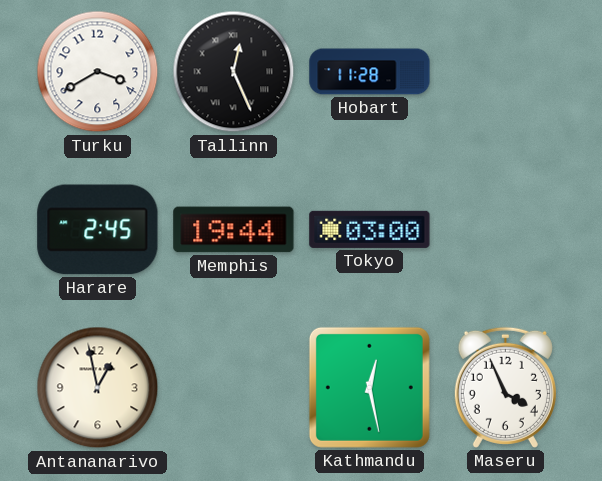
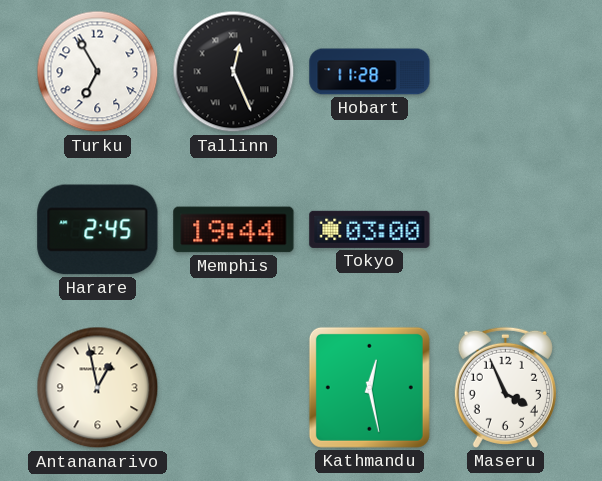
Turku: 3:40 -> 6:55 (98, 72)
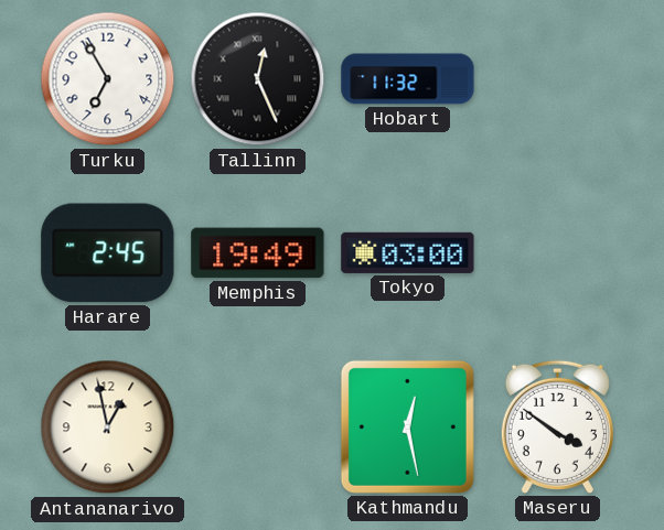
Hobart: 11:28 -> 11:32 (408, 79)
Memphis: 19:44 -> 19:49 (258, 253)
Maseru: 3:56 -> 3:51 (557, 426)
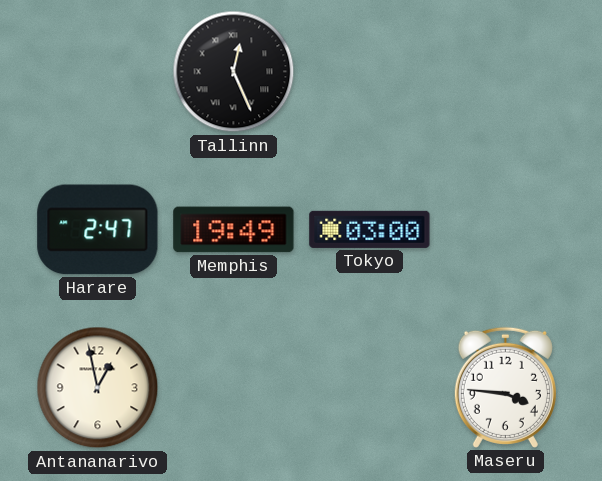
Turku: 6:55 -> none (108, 79)
Hobart: 11:32 -> none (408, 79)
Harare: 2:45 -> 2:47 (98, 230)
Kathmandu: 12:28 -> none (407, 426)
Maseru: 3:51 -> 3:46 (505, 387)
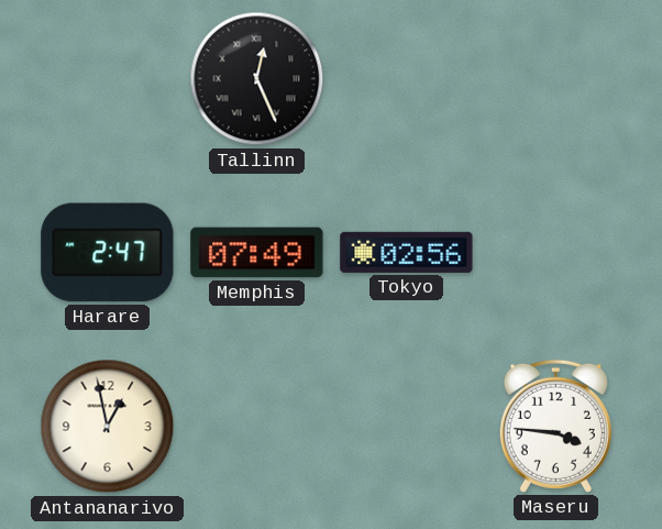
Memphis: 19:49 -> 07:49 (257, 253)
Tokyo: 03:00 -> 02:56 (407, 252)
